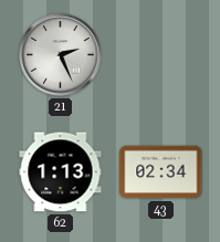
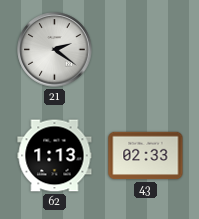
21: 2:26 -> 2:21 (55, 50)
43: 02:34 -> 02:33 (146, 156)
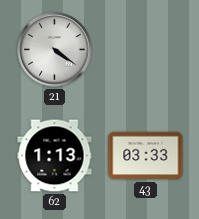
21: 2:21 -> 4:21 (55, 50)
43: 02:33 -> 03:33 (146, 156)
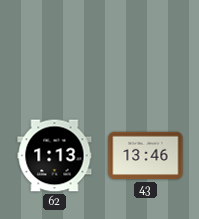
21: 4:21 -> none (55, 50)
43: 03:33 -> 13:46 (146, 156)
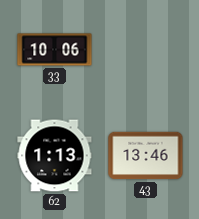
33: none -> 10:06 (55, 50)
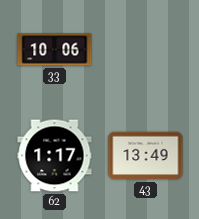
62: 1:13 -> 1:17 (55, 156)
43: 13:46 -> 13:49 (146, 156)
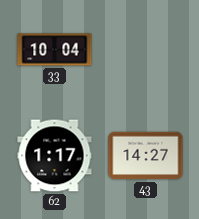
33: 10:06 -> 10:04 (55, 50)
43: 13:49 -> 14:27 (146, 156)
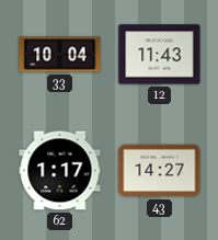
12: none -> 11:43 (160, 55)
